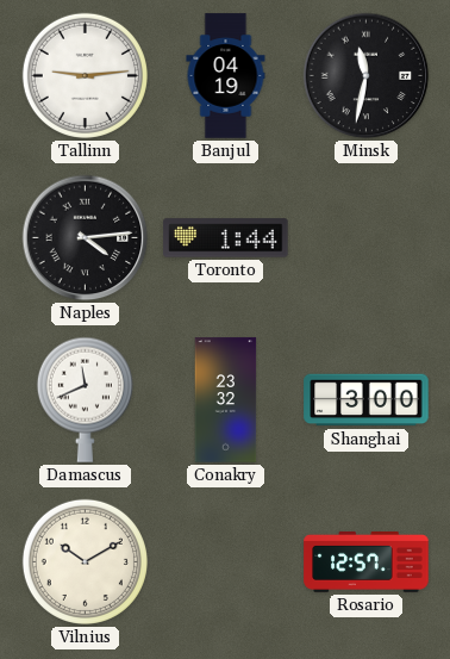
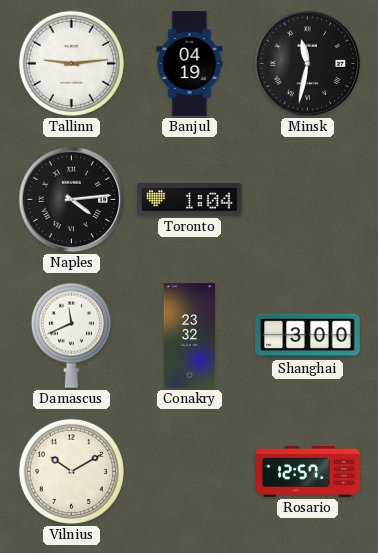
Toronto: 1:44 -> 1:04 (190, 200)
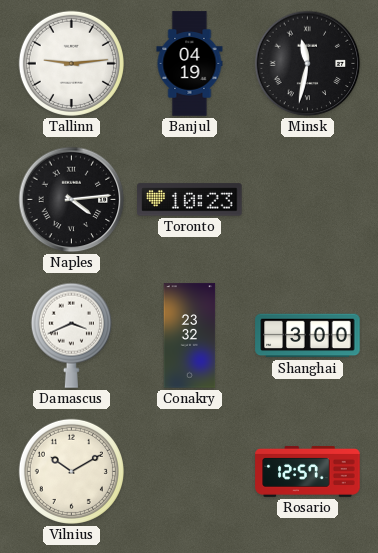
Toronto: 1:04 -> 10:23 (190, 200)
Damascus: 11:41 -> 3:41 (71, 335)
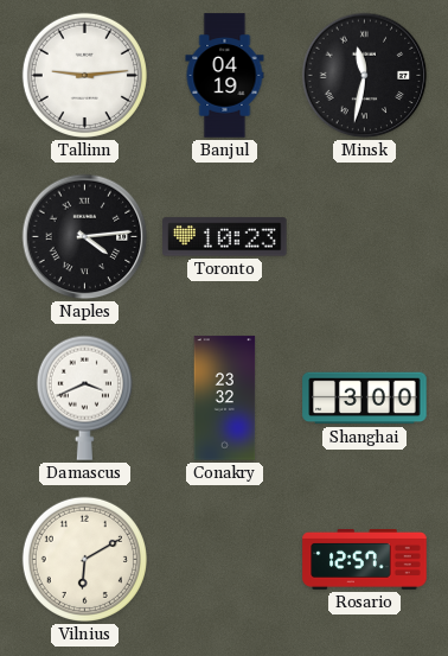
Vilnius: 10:10 -> 6:10 (84, 559)
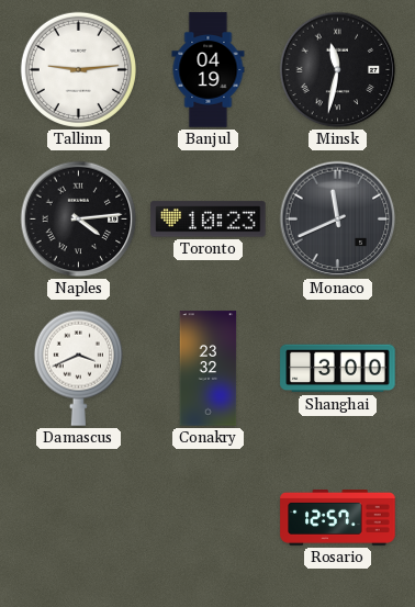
Monaco: none -> 11:41 (338, 220)
Vilnius: 6:10 -> none (84, 559)
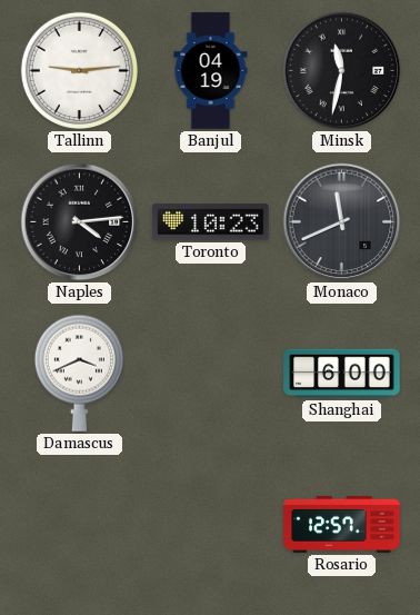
Conakry: 23:32 -> none (209, 369)
Shanghai: 3:00 -> 6:00 (342, 374)
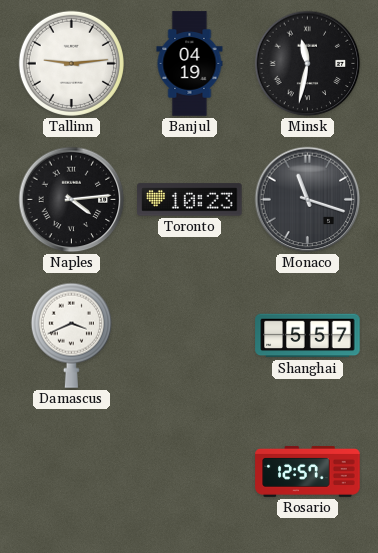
Monaco: 11:41 -> 11:18 (308, 200)
Shanghai: 6:00 -> 5:57 (308, 336)
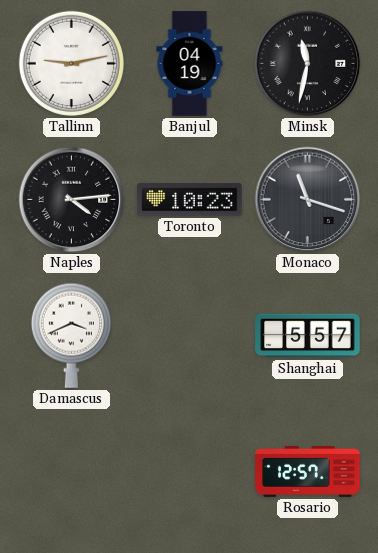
Tallinn: 9:14 -> 9:13 (71, 63)
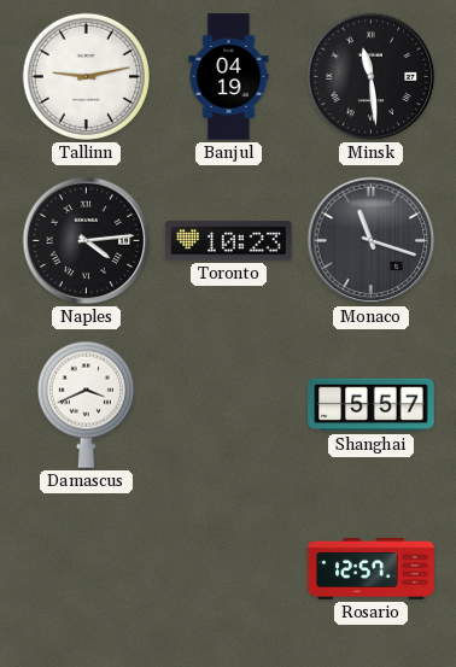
Minsk: 11:32 -> 11:29 (372, 77)
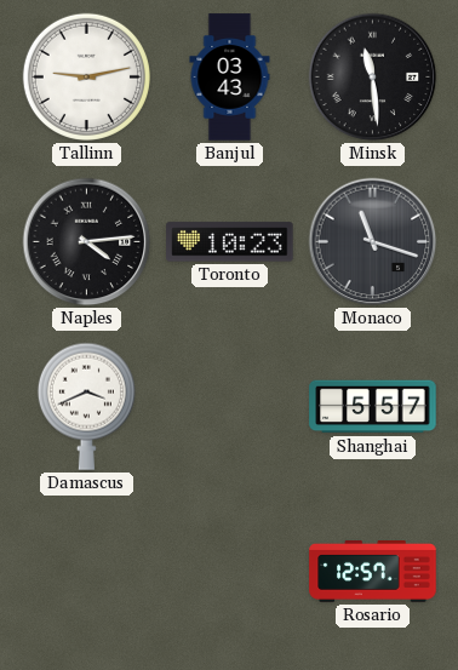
Banjul: 04:19 -> 03:43 (230, 78)
